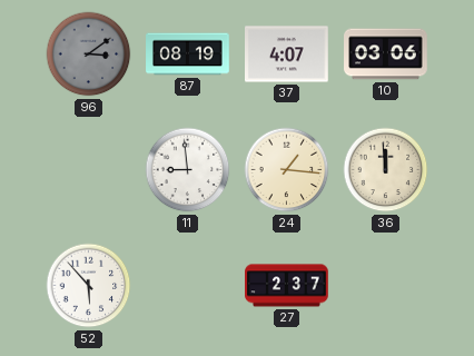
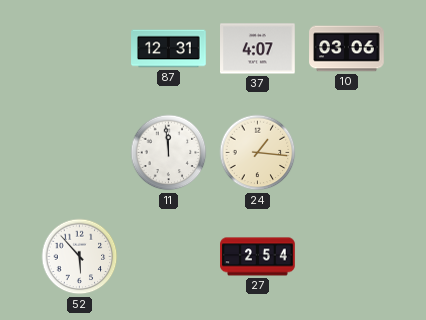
96: 3:09 -> none (89, 55)
87: 08:19 -> 12:31 (169, 49)
11: 8:59 -> 11:59 (169, 153)
36: 11:59 -> none (386, 170)
27: 2:37 -> 2:54 (258, 257)
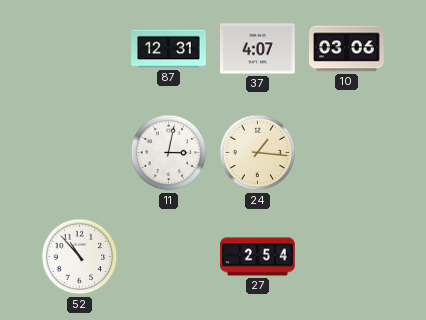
11: 11:59 -> 3:02 (169, 153)
52: 5:53 -> 10:53 (80, 257)
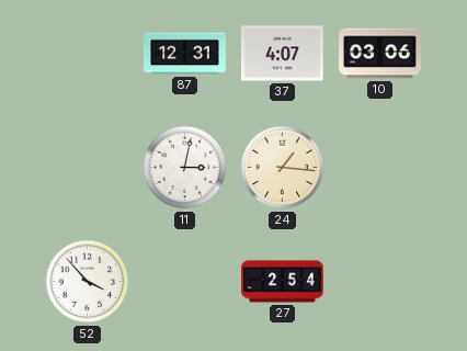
52: 10:53 -> 3:53 (88, 282)
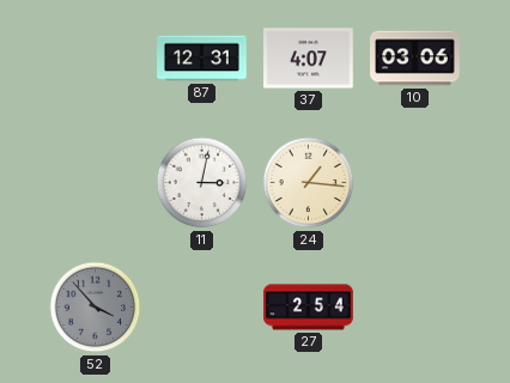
52 dial: white -> grey (96, 308)
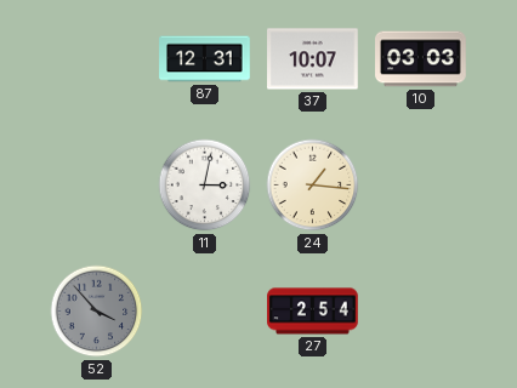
37: 4:07 -> 10:07 (313, 59)
10: 03:06 -> 03:03 (421, 59)
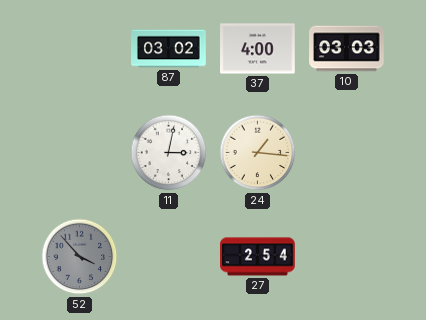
87: 12:31 -> 03:02 (169, 49)
37: 10:07 -> 4:00 (258, 49)
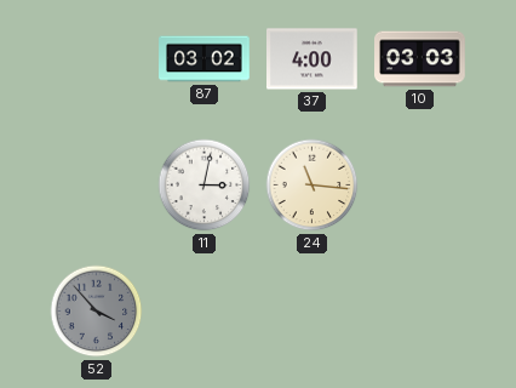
24: 1:16 -> 11:16 (313, 186)
27: 2:54 -> none (258, 257)
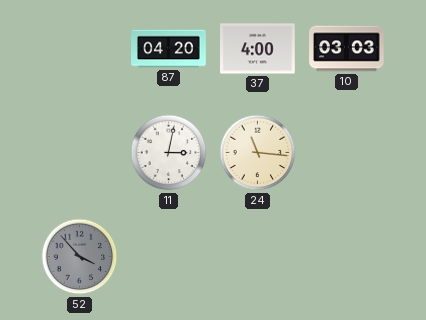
87: 03:02 -> 04:20 (169, 49)
